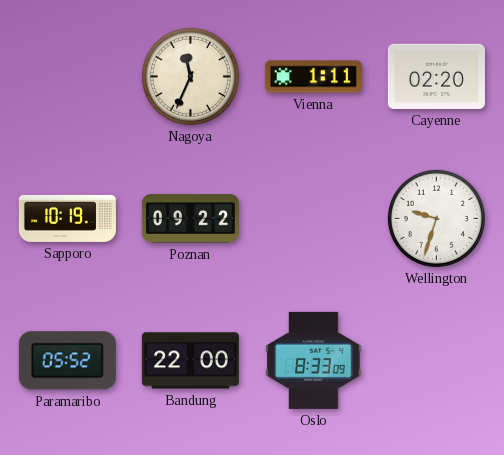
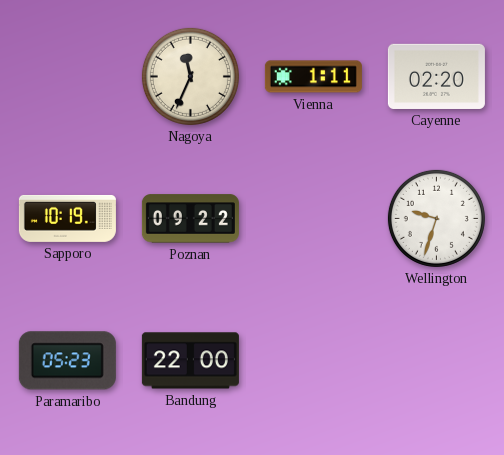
Paramaribo: 05:52 -> 05:23 (67, 361)
Oslo: 8:33 -> none (314, 360)
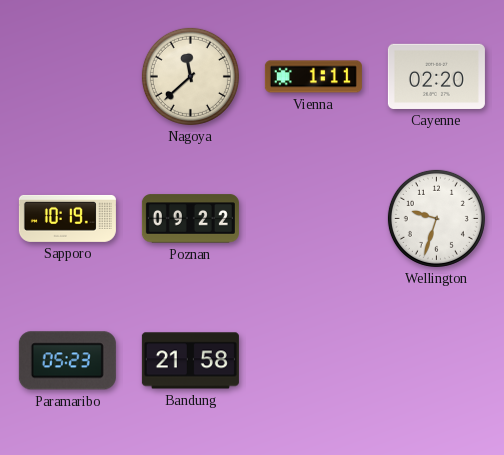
Nagoya: 11:34 -> 11:38 (190, 76)
Bandung: 22:00 -> 21:58 (190, 361)
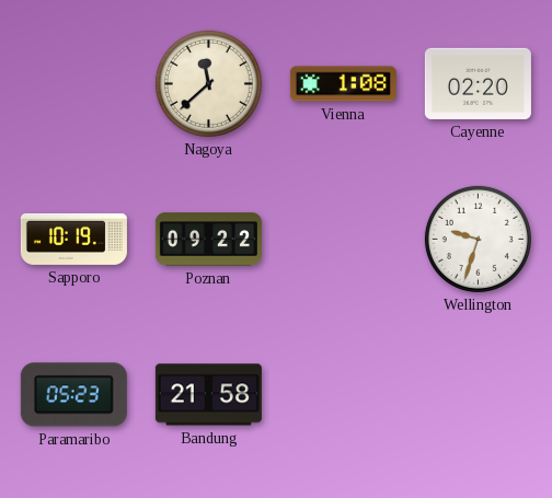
Vienna: 1:11 -> 1:08 (343, 84)
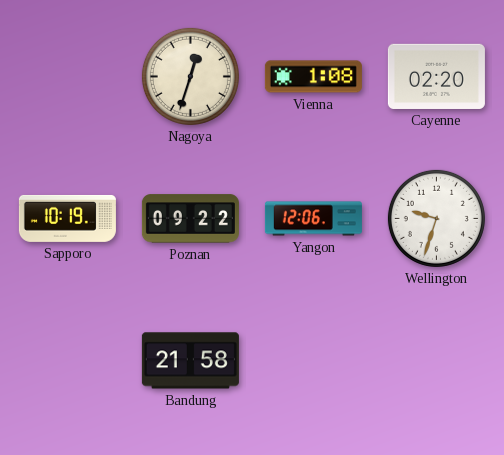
Nagoya: 11:38 -> 12:33 (190, 76)
Yangon: none -> 12:06 (313, 219)
Paramaribo: 05:23 -> none (73, 395)
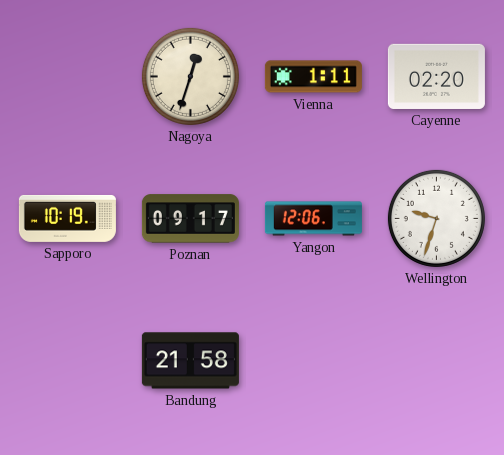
Vienna: 1:08 -> 1:11 (313, 77)
Poznan: 09:22 -> 09:17 (190, 219)
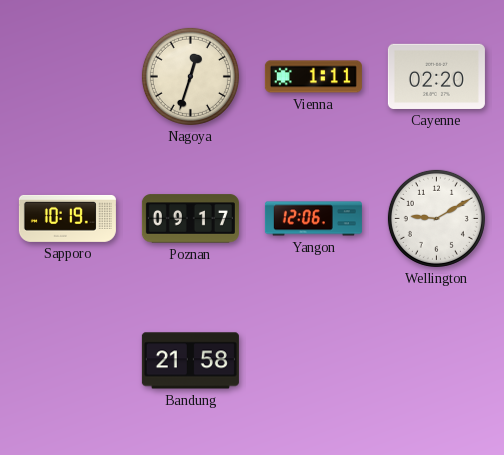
Wellington: 9:33 -> 9:10 (436, 218)
